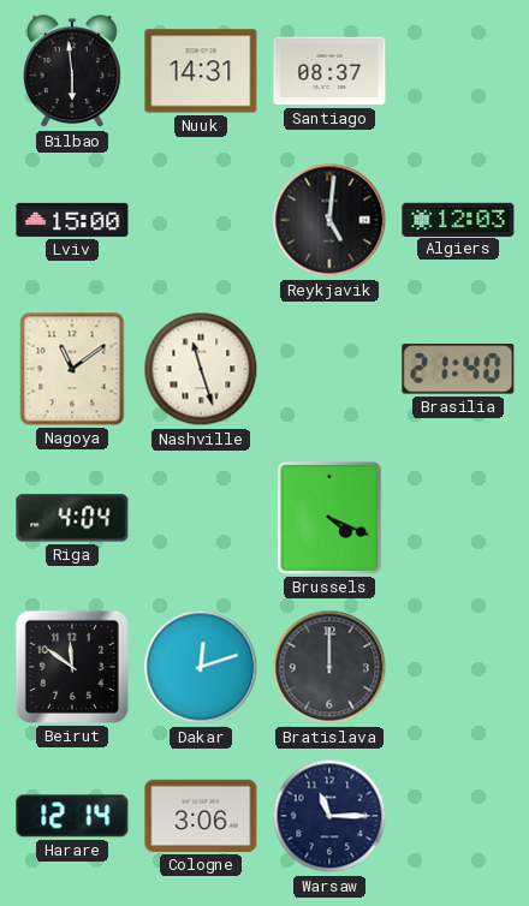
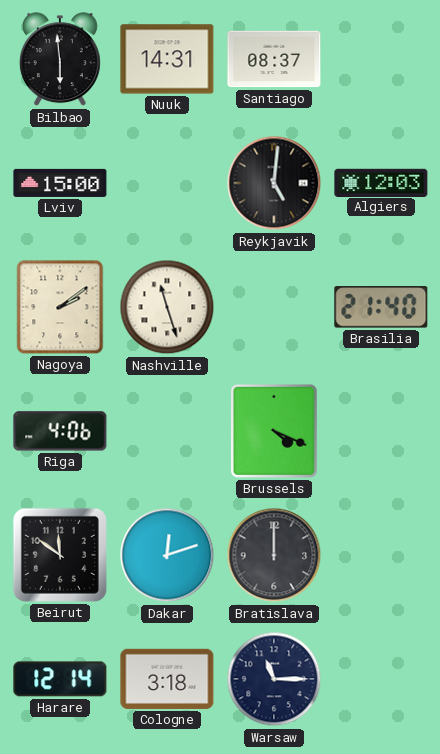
Nagoya: 11:09 -> 2:09 (60, 307)
Riga: 4:04 -> 4:06 (60, 431)
Cologne: 3:06 -> 3:18 (167, 679)
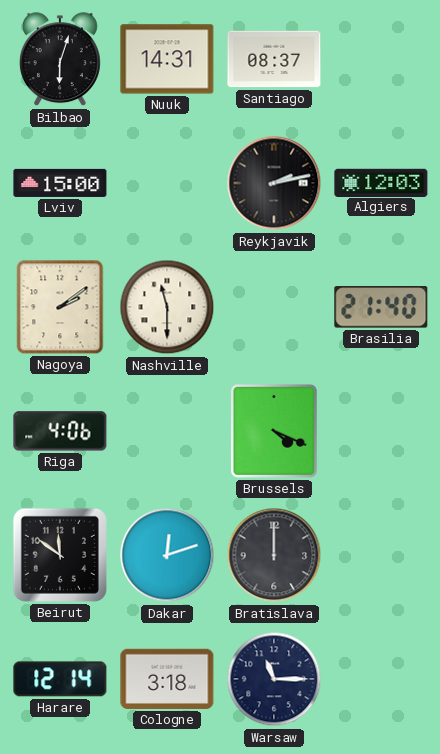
Bilbao: 5:59 -> 6:03 (60, 60)
Reykjavik: 5:01 -> 2:13 (274, 183)
Nashville: 11:27 -> 11:30 (167, 307)
